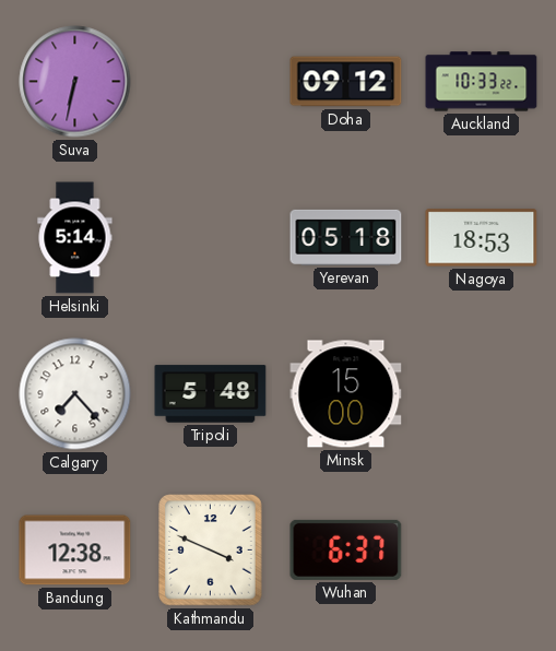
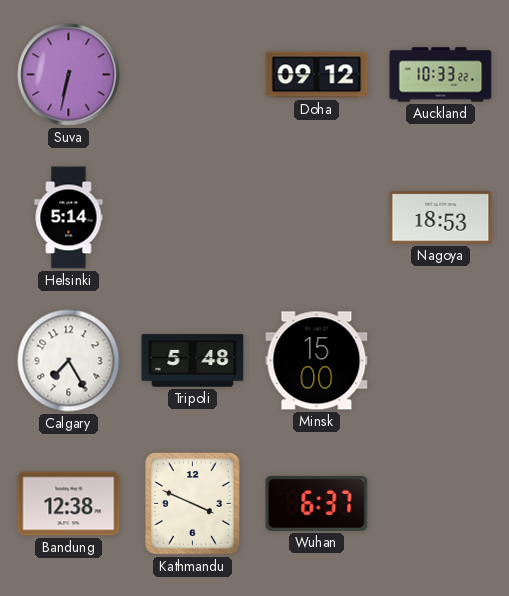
Yerevan: 05:18 -> none (346, 237)
Calgary: 7:23 -> 7:25 (69, 361)
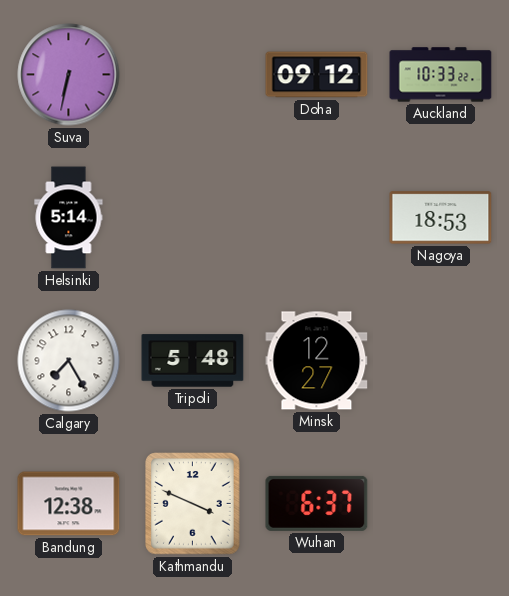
Minsk: 15:00 -> 12:27 (317, 361)
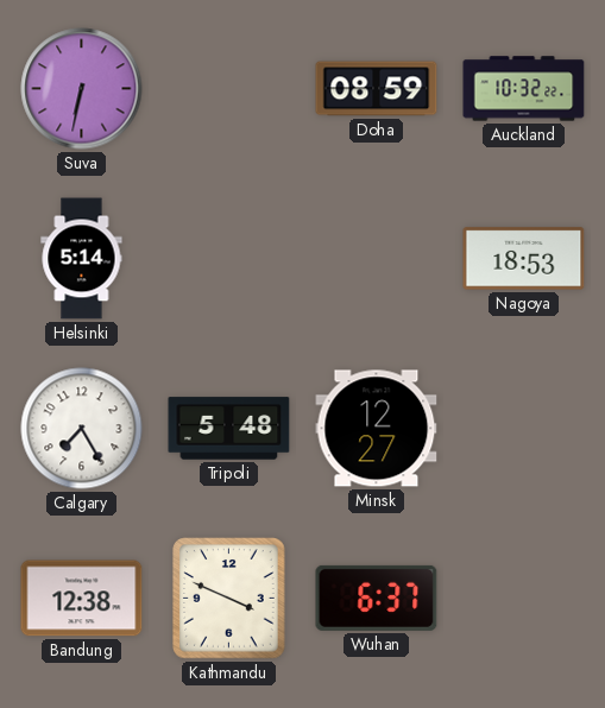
Doha: 09:12 -> 08:59 (377, 89)
Auckland: 10:33 -> 10:32 (524, 89)
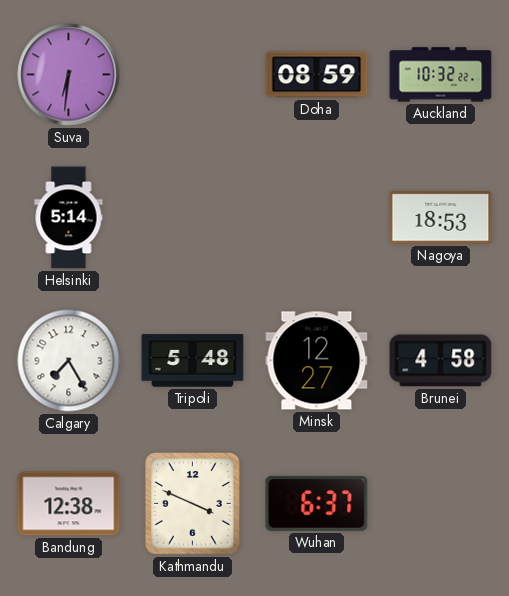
Suva: 6:32 -> 6:31 (69, 75)
Brunei: none -> 4:58 (441, 361)
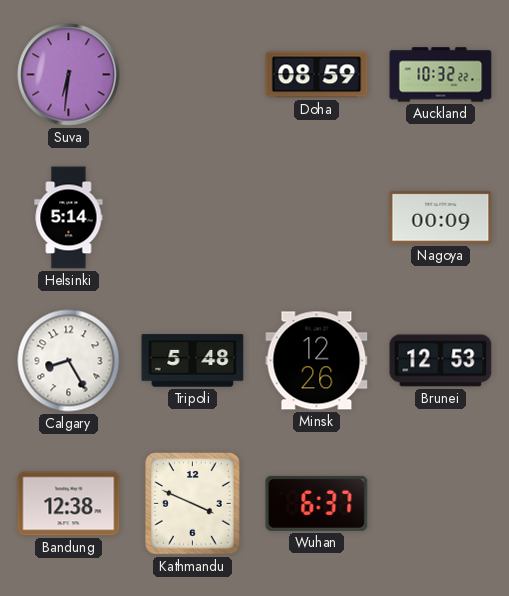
Nagoya: 18:53 -> 00:09 (441, 218)
Calgary: 7:25 -> 8:25 (69, 361)
Minsk: 12:27 -> 12:26 (317, 361)
Brunei: 4:58 -> 12:53 (441, 361)
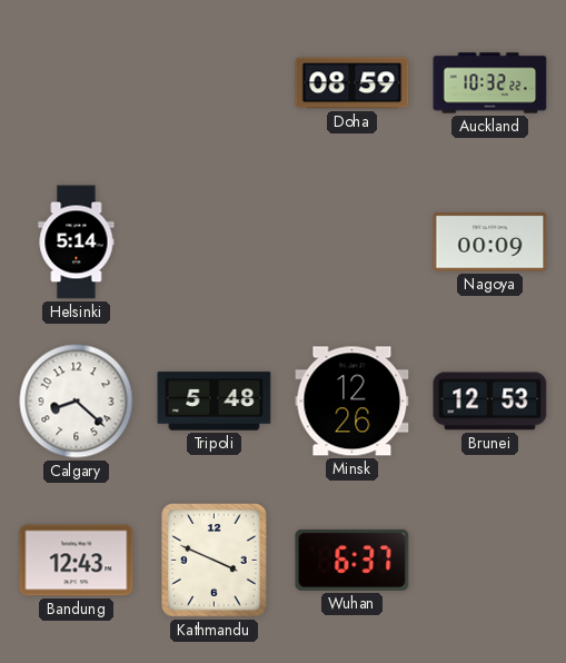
Suva: 6:31 -> none (69, 75)
Calgary: 8:25 -> 8:22 (77, 402)
Bandung: 12:38 -> 12:43 (77, 561)
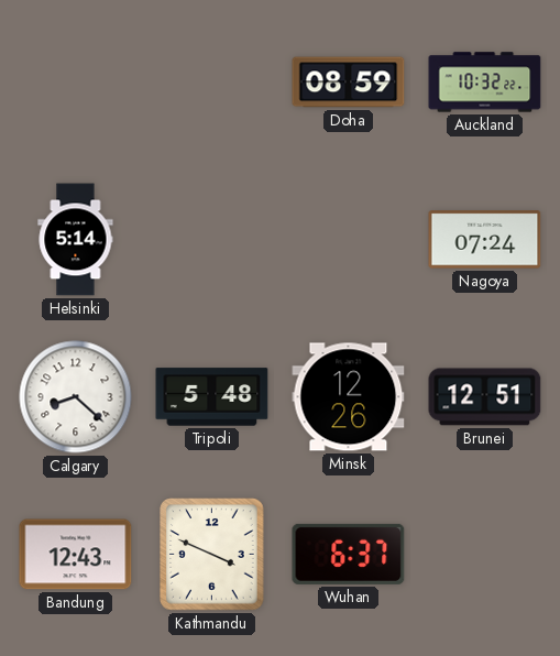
Nagoya: 00:09 -> 07:24 (485, 240)
Brunei: 12:53 -> 12:51 (485, 397)
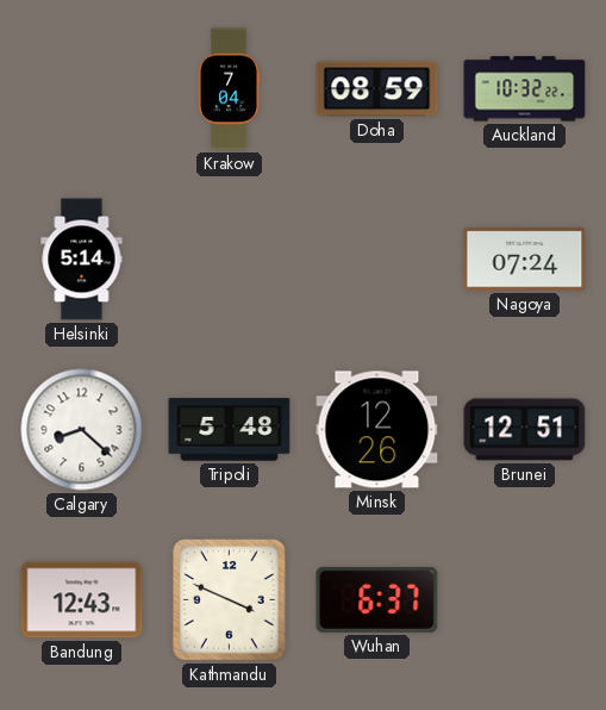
Krakow: none -> 7:04 (229, 89)
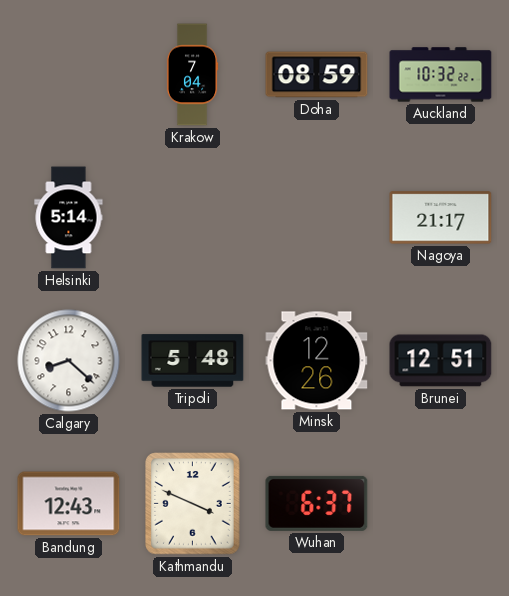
Nagoya: 07:24 -> 21:17 (441, 218)
